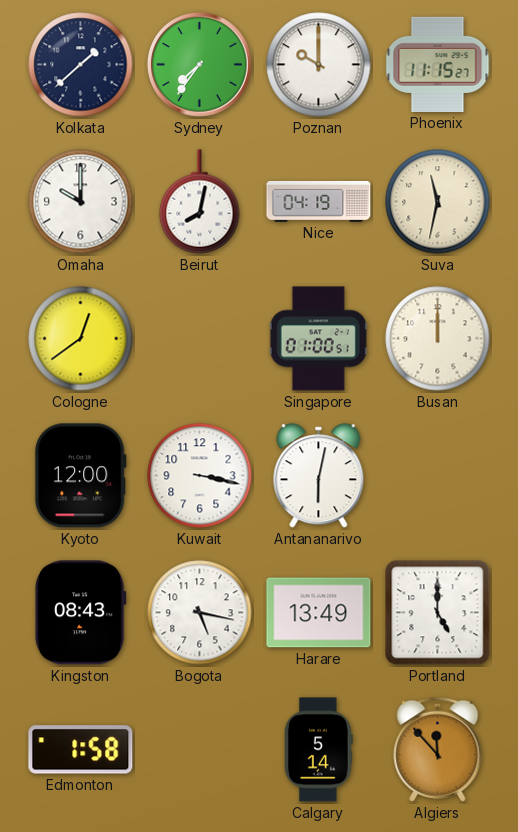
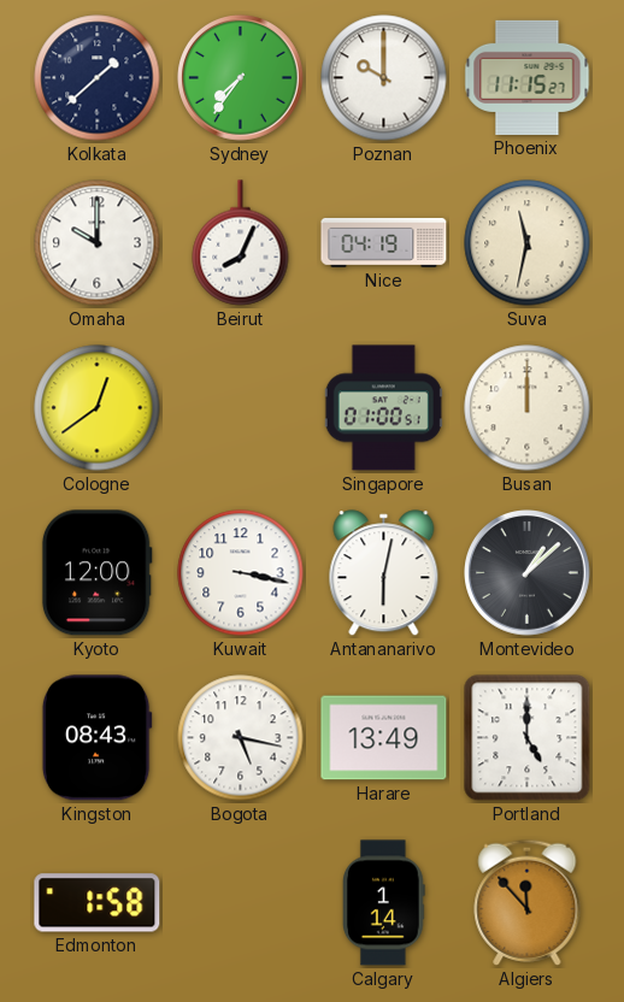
Beirut: 8:02 -> 8:04 (241, 243)
Montevideo: none -> 1:08 (528, 573)
Calgary: 5:14 -> 1:14 (384, 903)
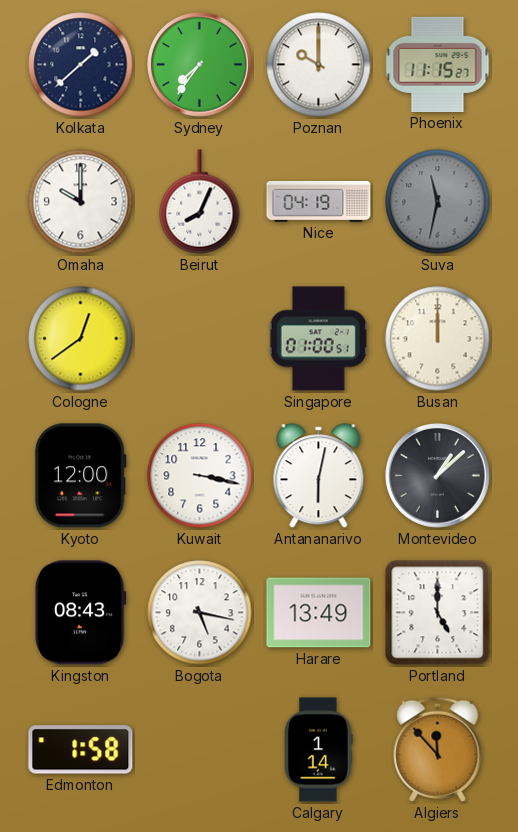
Suva dial: cream -> grey (438, 202)
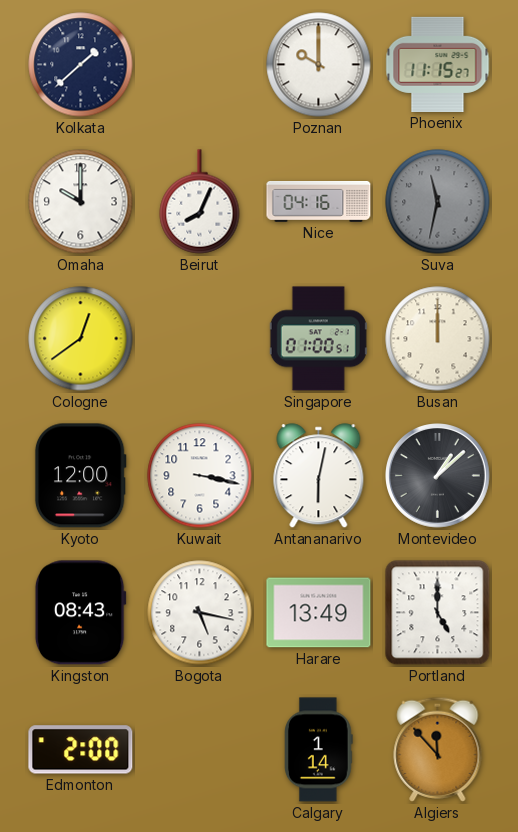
Sydney: 7:36 -> none (200, 65)
Nice: 04:19 -> 04:16 (319, 201)
Edmonton: 1:58 -> 2:00 (81, 750)
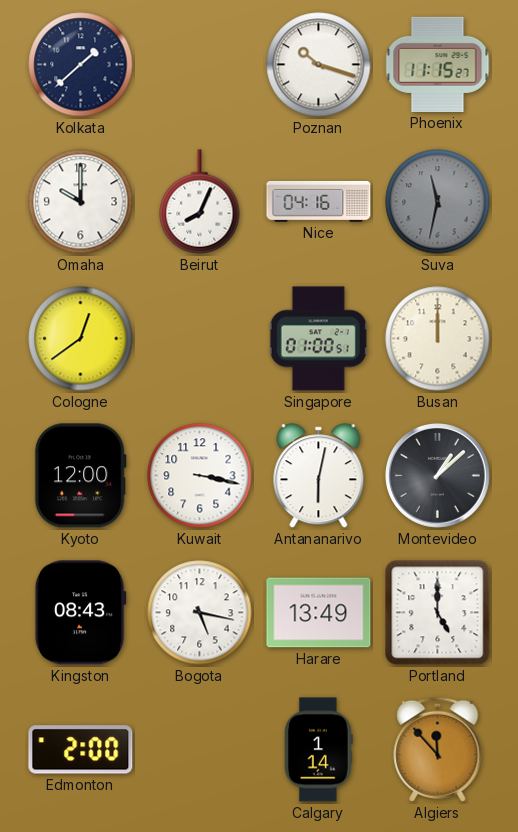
Poznan: 10:00 -> 10:18 (319, 65)
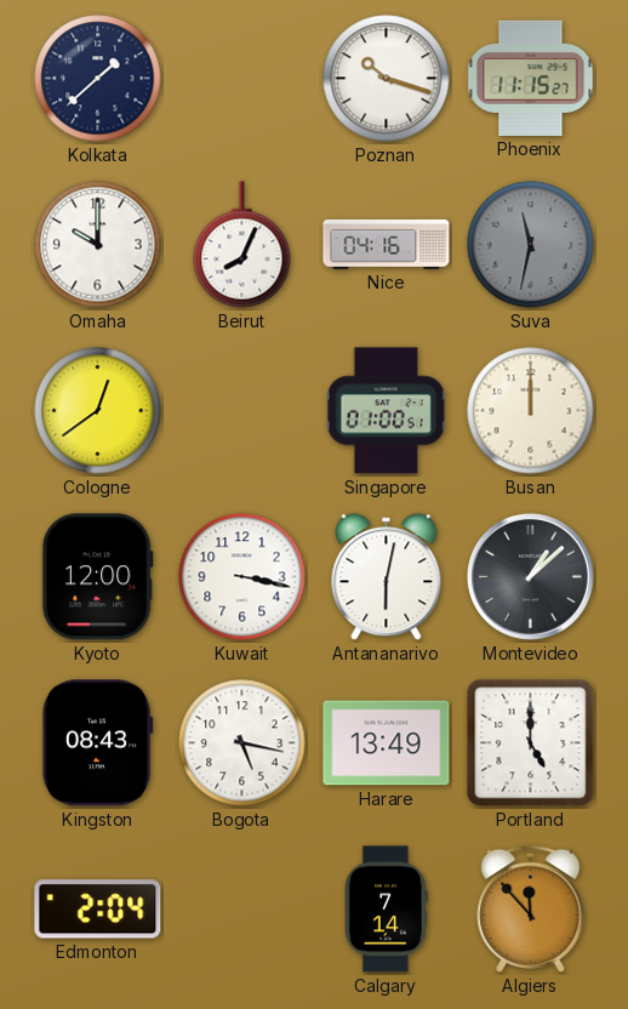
Edmonton: 2:00 -> 2:04 (98, 910)
Calgary: 1:14 -> 7:14 (387, 910)
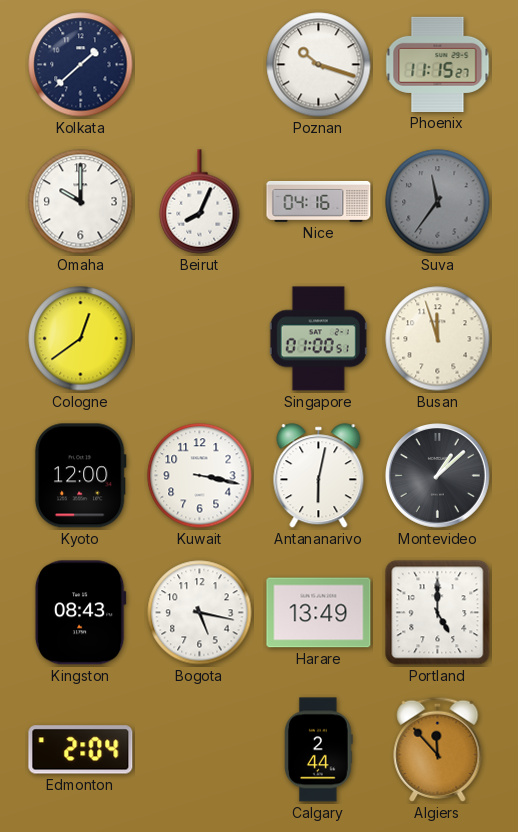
Suva: 11:32 -> 11:36 (438, 202)
Busan: 12:00 -> 11:57 (438, 339)
Calgary: 7:14 -> 2:44 (319, 750)
